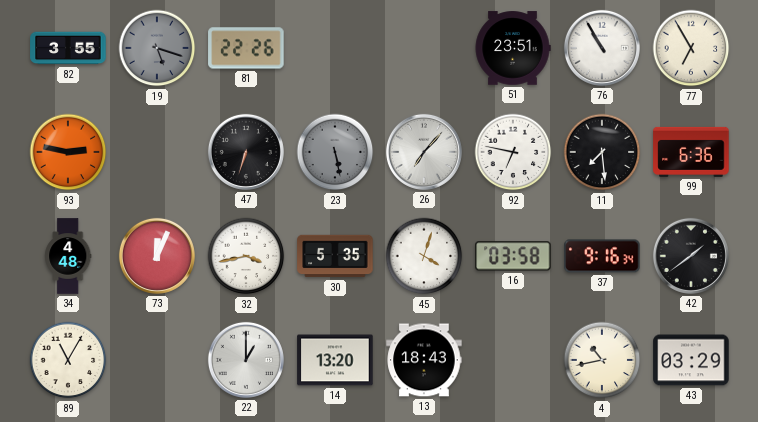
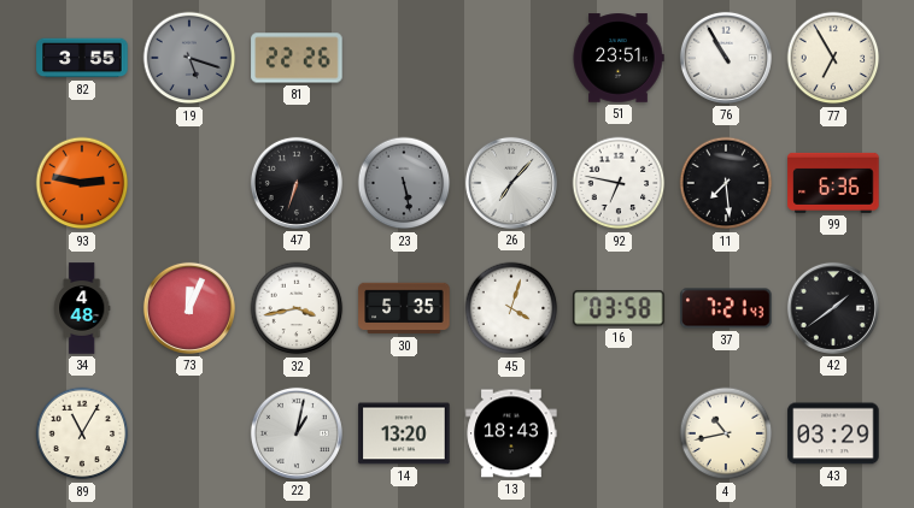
37: 9:16 -> 7:21 (726, 308)
22: 1:00 -> 1:02 (297, 433)
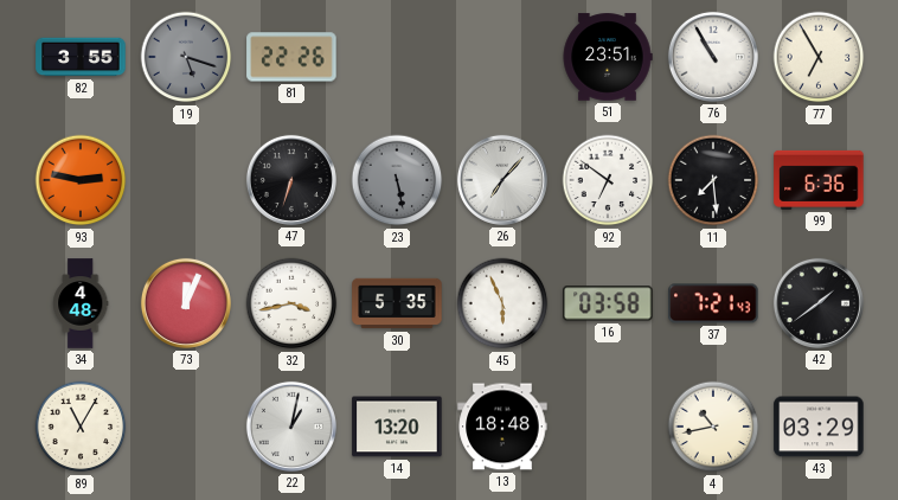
92: 6:47 -> 6:51 (608, 180)
45: 4:03 -> 5:56 (502, 303)
13: 18:43 -> 18:48 (502, 427)
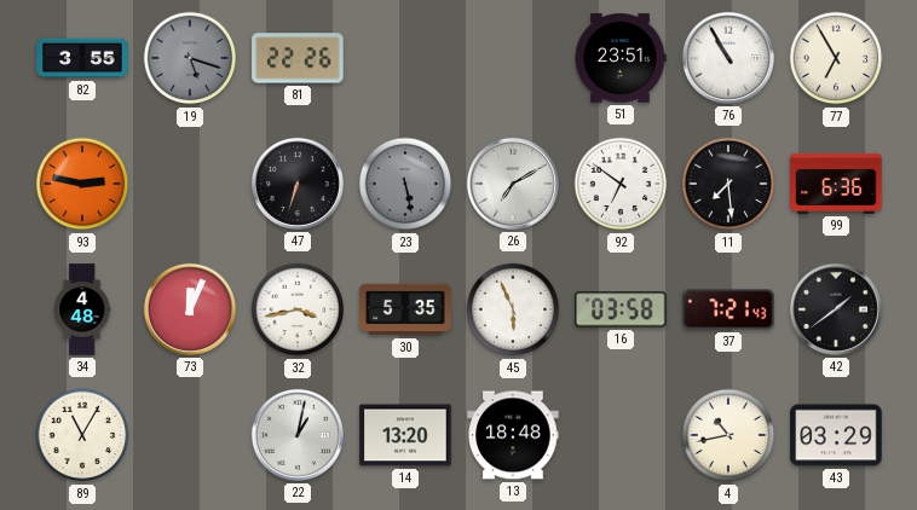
26: 7:07 -> 7:10 (513, 184)
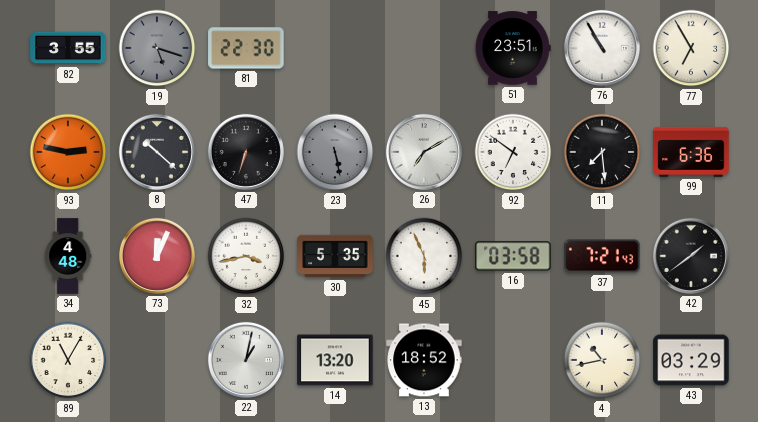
81: 22:26 -> 22:30 (246, 48)
8: none -> 10:22 (157, 152)
13: 18:48 -> 18:52 (424, 360)
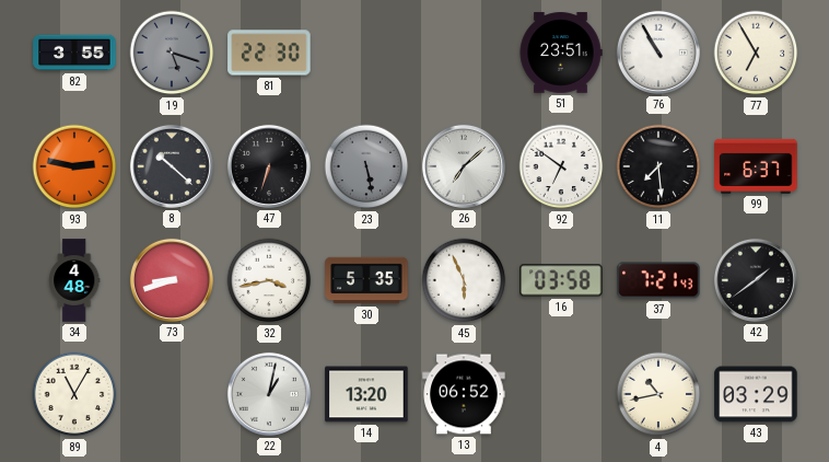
26: 7:10 -> 7:08 (464, 166)
99: 6:36 -> 6:37 (756, 166)
73: 12:04 -> 8:42 (172, 280)
13: 18:52 -> 06:52 (464, 394)
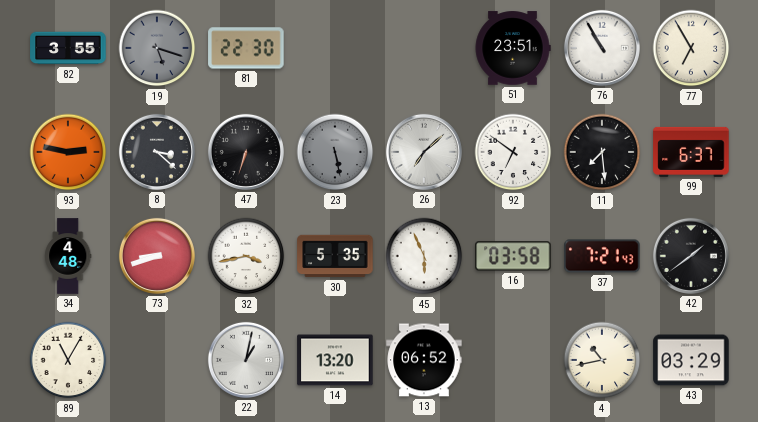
8: 10:22 -> 3:22 (157, 152)
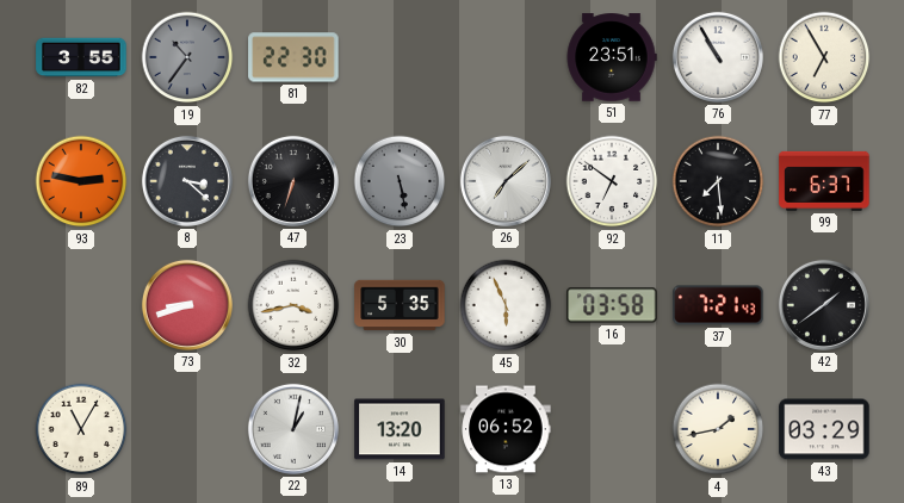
19: 5:18 -> 10:36 (187, 57)
34: 4:48 -> none (68, 256)
4: 10:43 -> 1:43 (718, 429)
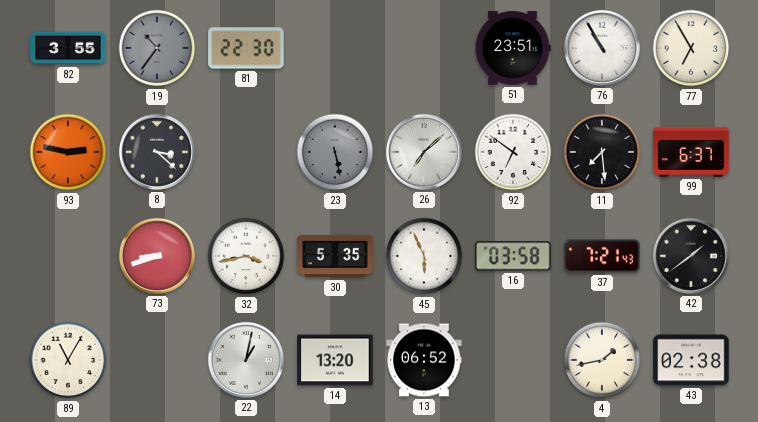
47: 6:33 -> none (293, 181)
43: 03:29 -> 02:38 (691, 360)
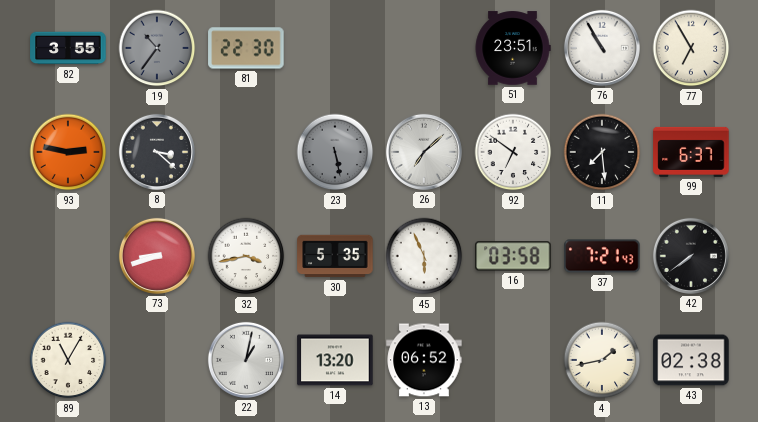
42: 1:39 -> 7:39 (691, 256)
